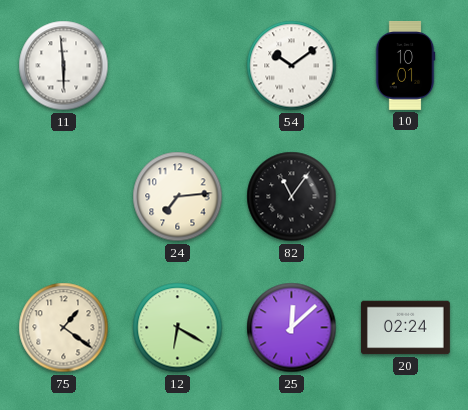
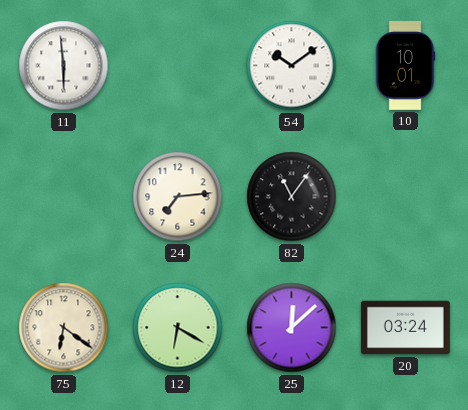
75: 1:21 -> 6:21 (64, 328)
20: 02:24 -> 03:24 (405, 328)
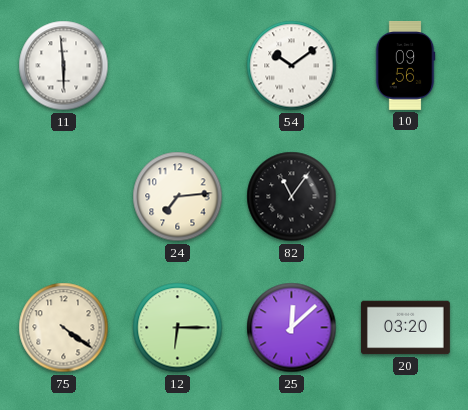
10: 10:01 -> 09:56 (405, 65)
75: 6:21 -> 4:21 (64, 328)
12: 6:20 -> 6:15 (178, 328)
20: 03:24 -> 03:20 (405, 328)
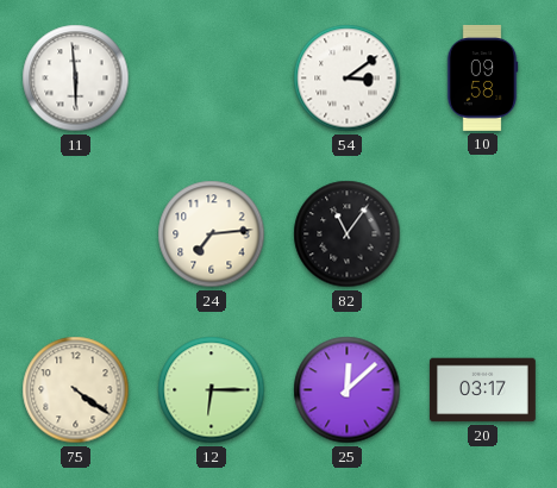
54: 10:09 -> 3:09 (348, 79)
10: 09:56 -> 09:58 (482, 77)
20: 03:20 -> 03:17 (482, 390)
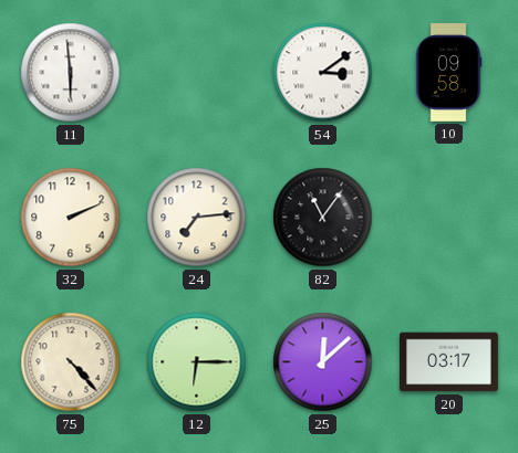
32: none -> 2:11 (71, 218)
75: 4:21 -> 4:23 (71, 362)
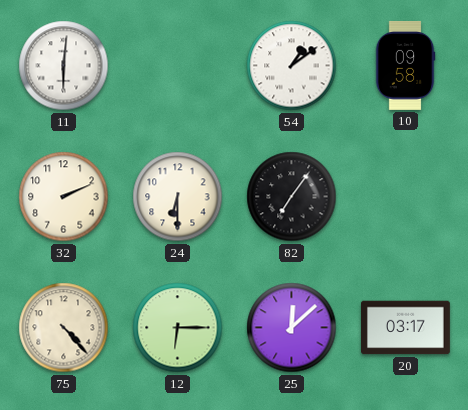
11: 5:59 -> 6:01 (64, 66)
54: 3:09 -> 1:09 (292, 66)
24: 7:14 -> 6:30 (178, 197)
82: 11:06 -> 7:06 (292, 197)
